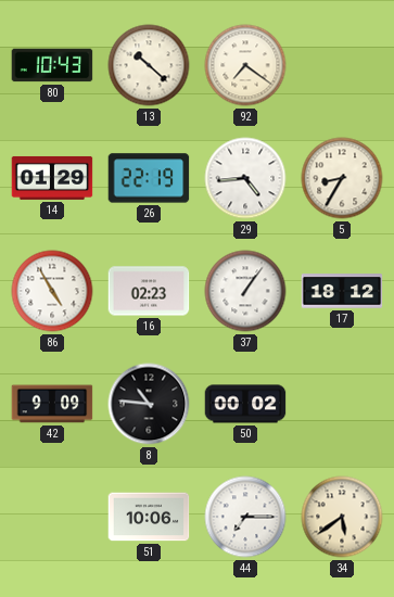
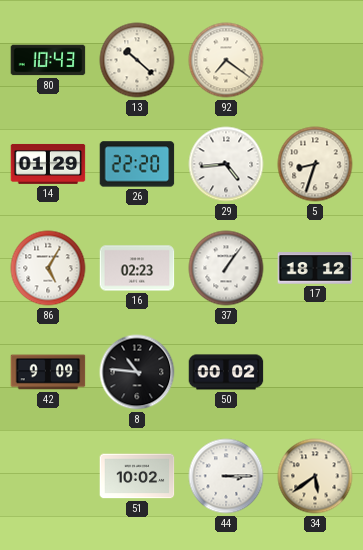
26: 22:19 -> 22:20 (137, 164)
5: 8:35 -> 8:33 (315, 164)
86: 4:55 -> 5:05 (48, 268)
51: 10:06 -> 10:02 (137, 476)
44: 7:15 -> 3:15 (226, 476)
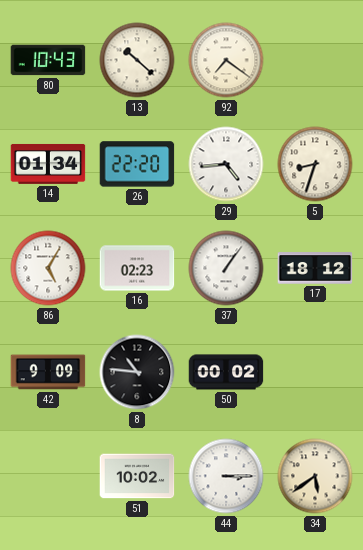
14: 01:29 -> 01:34 (48, 164)
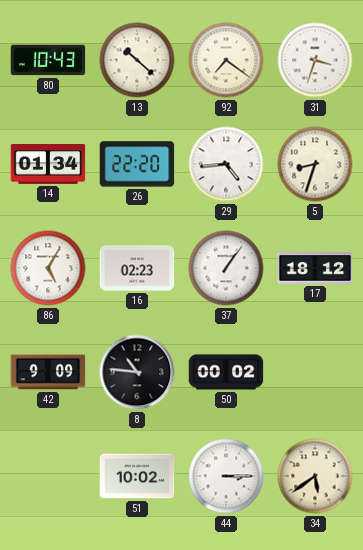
31: none -> 3:33 (315, 60)
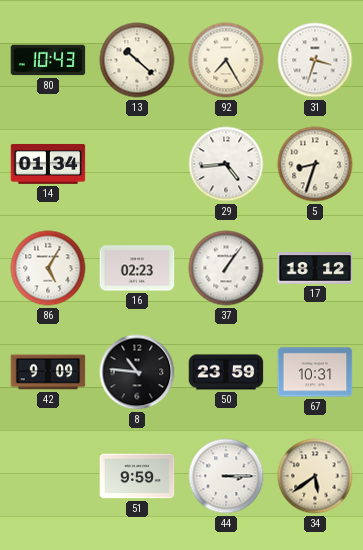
92: 7:21 -> 7:25 (226, 60)
26: 22:20 -> none (137, 164)
50: 00:02 -> 23:59 (226, 372)
67: none -> 10:31 (315, 372)
51: 10:02 -> 9:59 (137, 476)
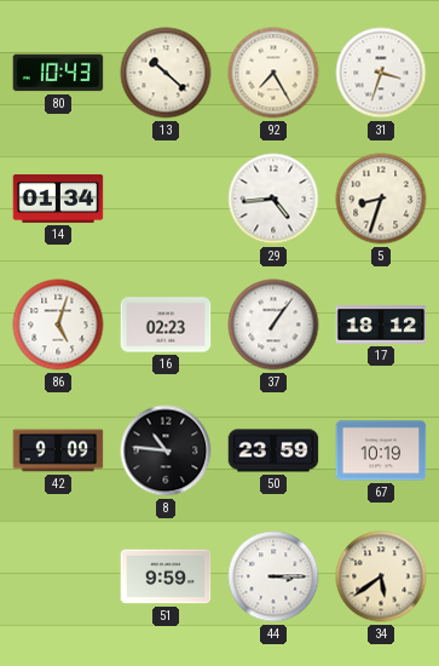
86: 5:05 -> 5:03 (58, 325)
67: 10:31 -> 10:19 (381, 450)
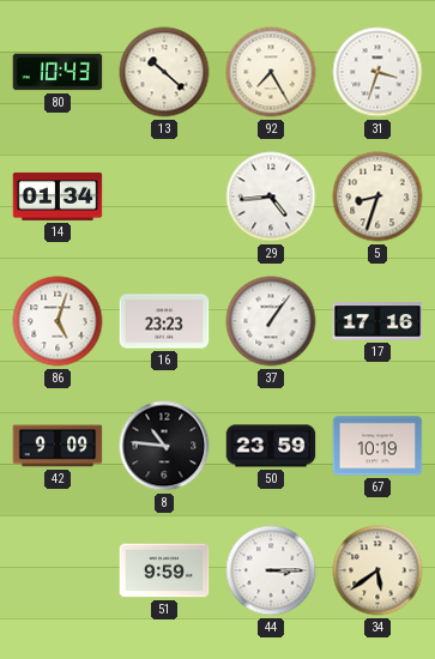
16: 02:23 -> 23:23 (164, 321)
17: 18:12 -> 17:16 (377, 321)
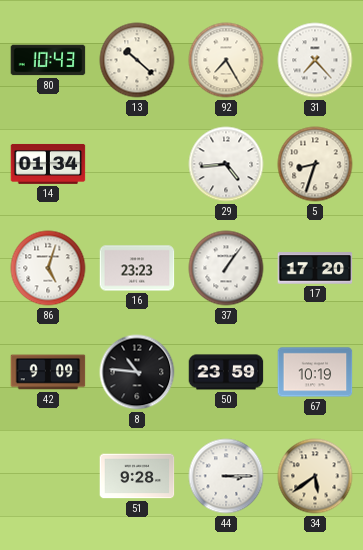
31: 3:33 -> 7:23 (315, 60)
17: 17:16 -> 17:20 (315, 268)
51: 9:59 -> 9:28 (137, 476)
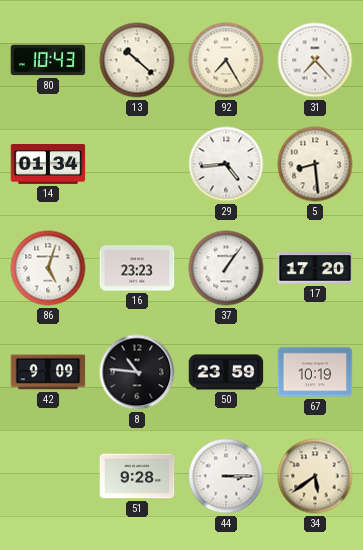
5: 8:33 -> 8:29 (315, 164)
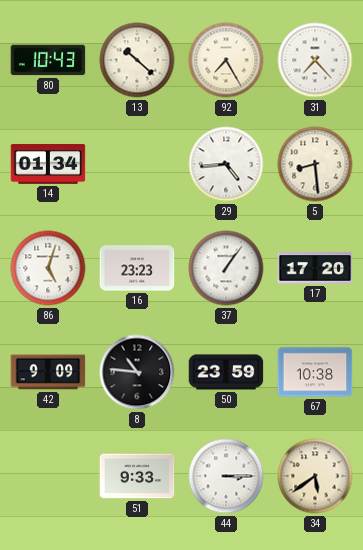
67: 10:19 -> 10:38 (315, 372)
51: 9:28 -> 9:33 (137, 476)
